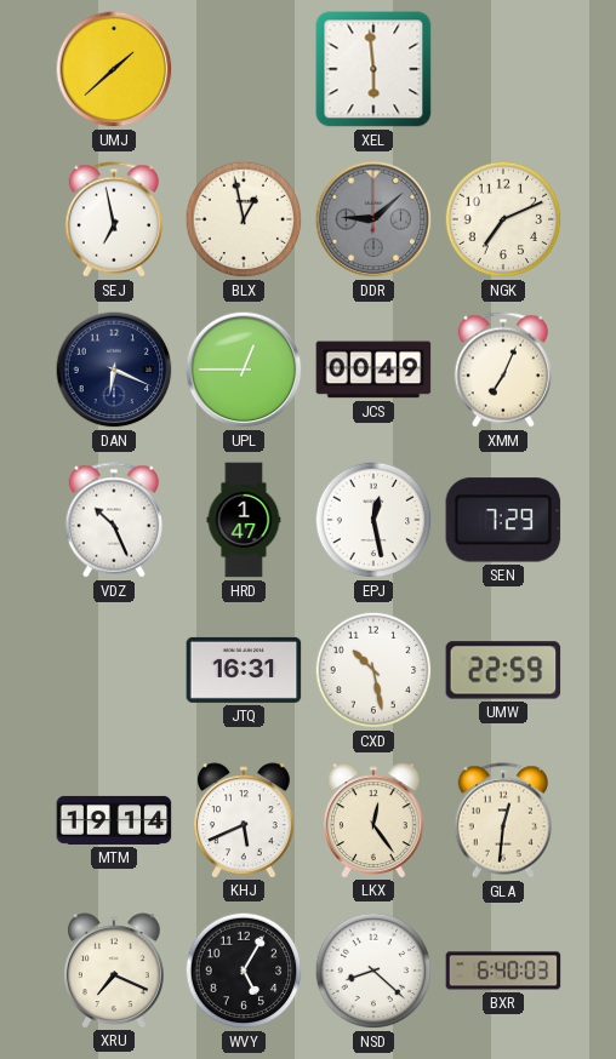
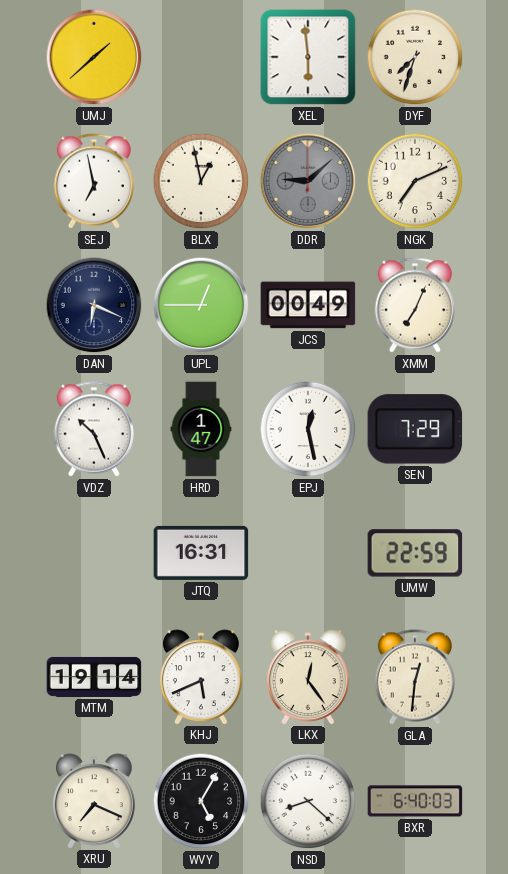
DYF: none -> 7:33 (415, 57)
CXD: 10:28 -> none (373, 670)
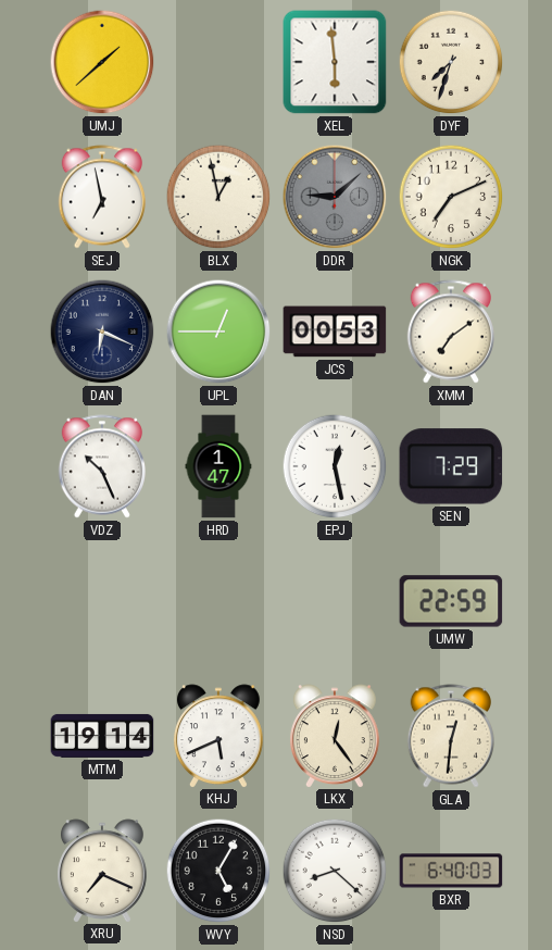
JCS: 00:49 -> 00:53 (335, 332)
XMM: 7:04 -> 7:09 (450, 332)
JTQ: 16:31 -> none (201, 553)
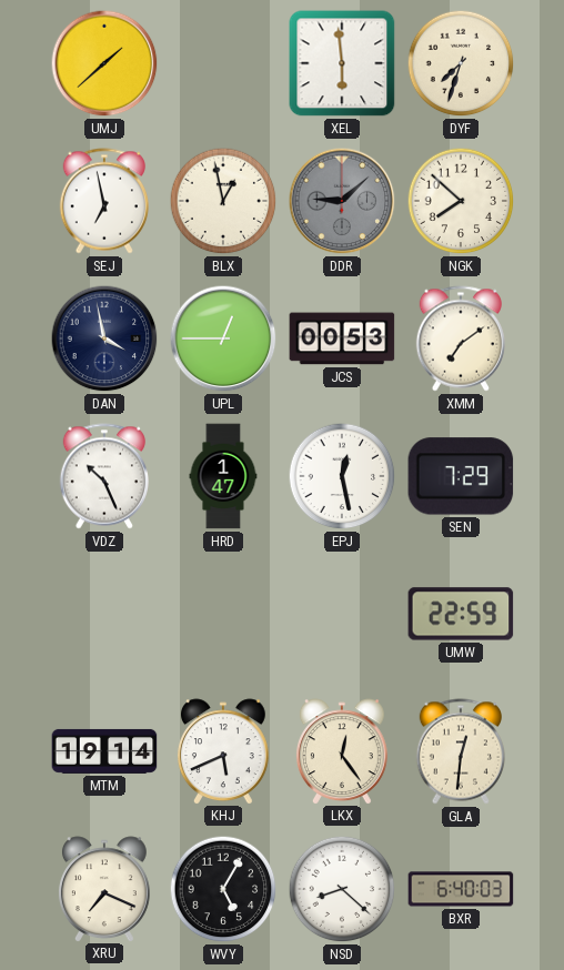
NGK: 7:11 -> 7:52 (461, 201)
DAN: 6:19 -> 3:58 (104, 339)
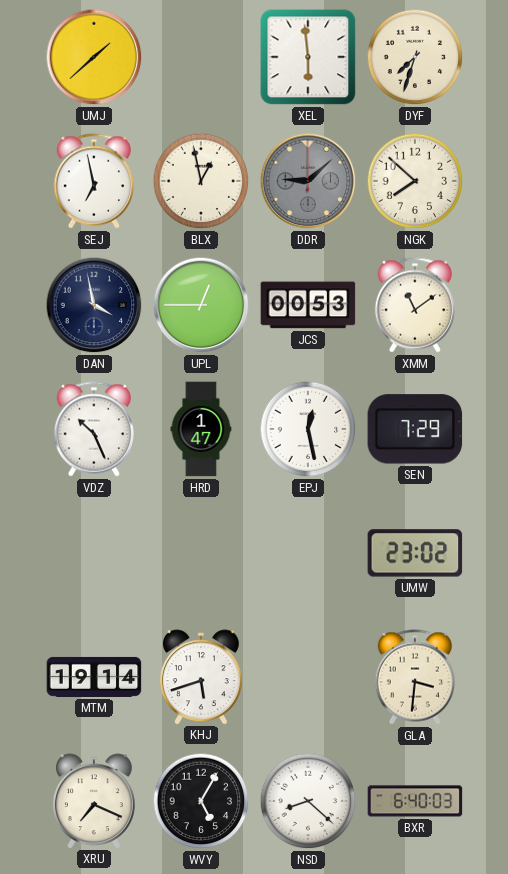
XMM: 7:09 -> 11:09 (414, 305)
UMW: 22:59 -> 23:02 (415, 553)
KHJ: 5:41 -> 5:42 (201, 677)
LKX: 12:24 -> none (342, 751)
GLA: 12:31 -> 3:31 (414, 677)
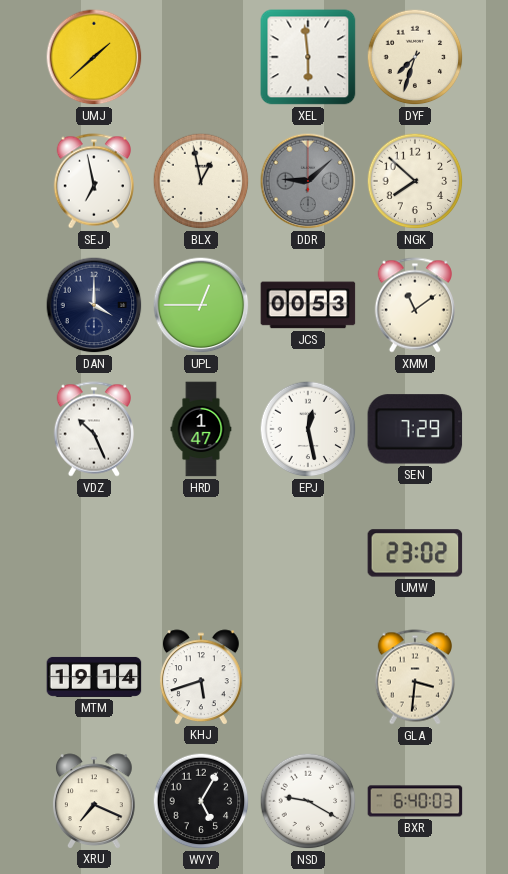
DAN: 3:58 -> 4:00 (94, 305)
NSD: 8:22 -> 9:20 (308, 801)
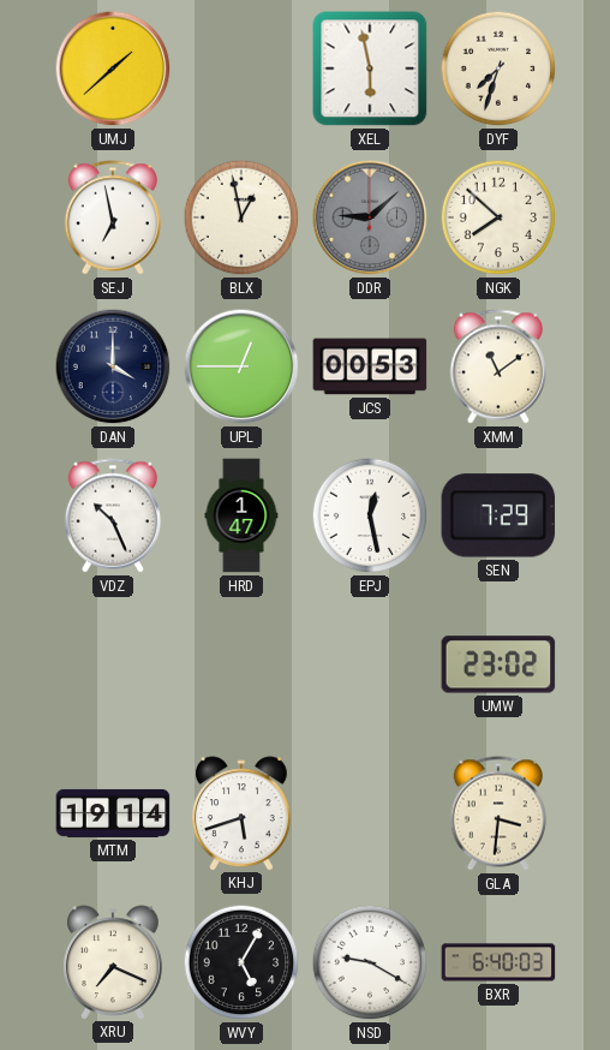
XEL: 5:59 -> 5:58 (370, 68)
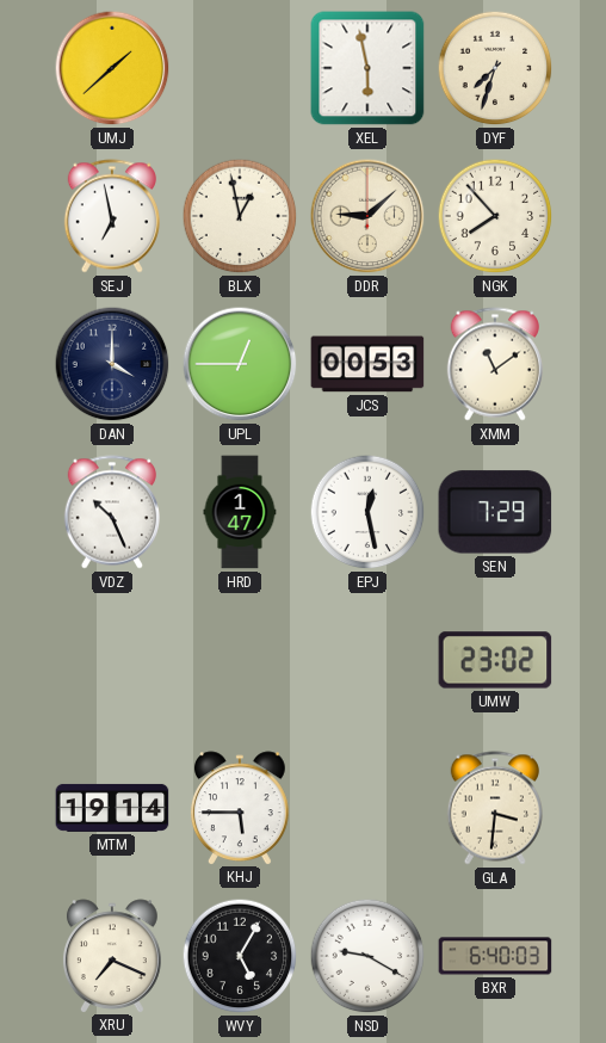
DDR dial: grey -> cream (367, 216)
NGK: 7:52 -> 7:53 (495, 216)
KHJ: 5:42 -> 5:45 (240, 808)
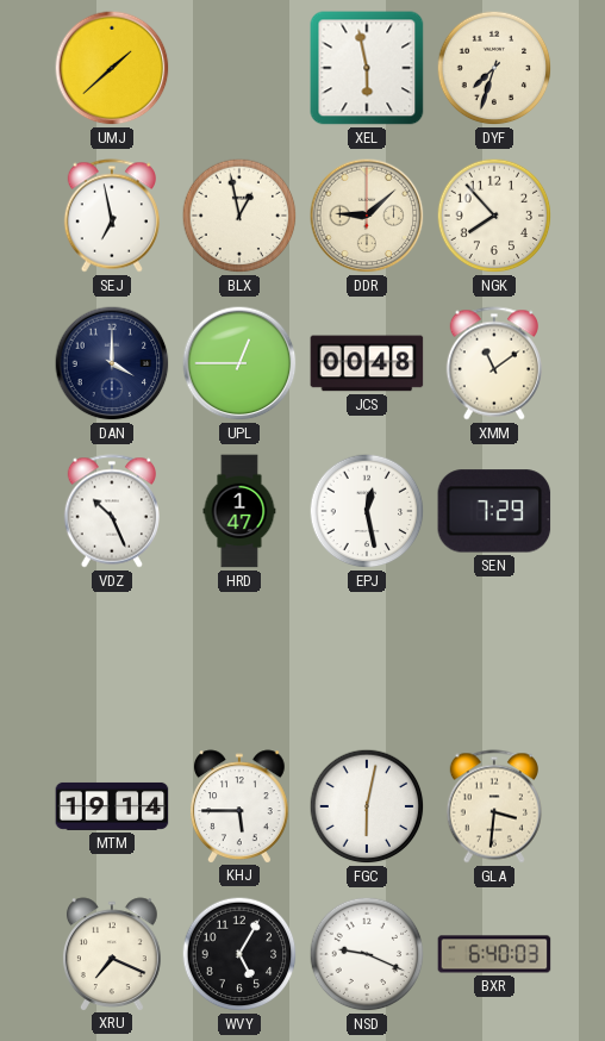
JCS: 00:53 -> 00:48 (367, 363)
UMW: 23:02 -> none (495, 660)
FGC: none -> 6:02 (367, 806)
NSD: 9:20 -> 9:19 (367, 954)
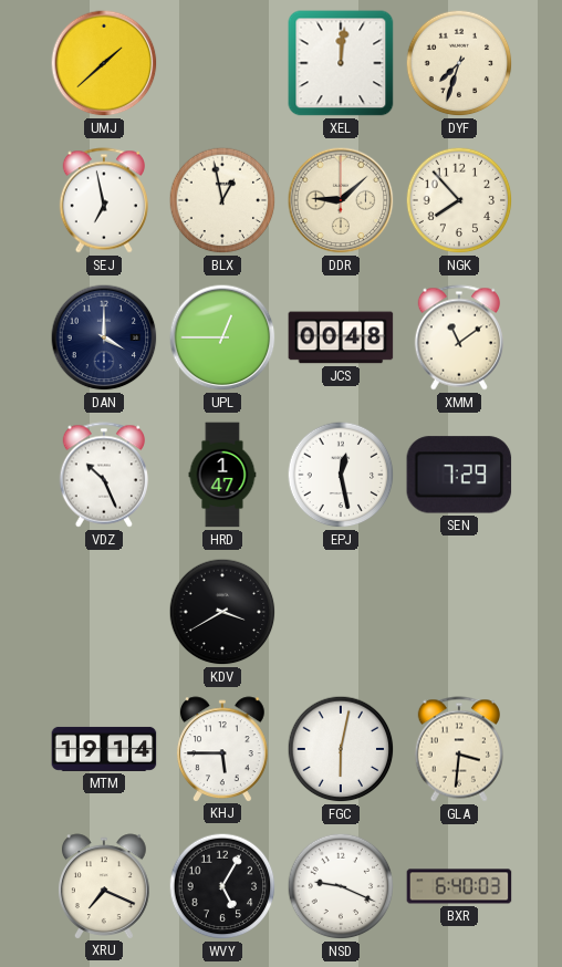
XEL: 5:58 -> 12:01 (341, 63)
KDV: none -> 3:40 (222, 612)
